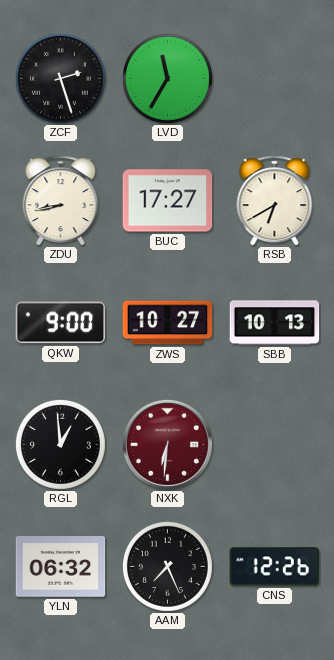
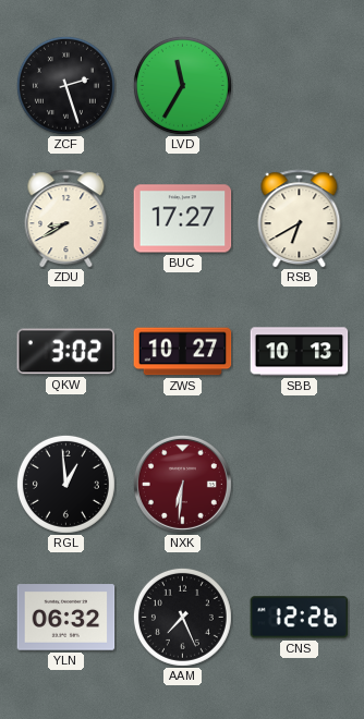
ZDU: 8:43 -> 8:40 (66, 219)
QKW: 9:00 -> 3:02 (66, 352)
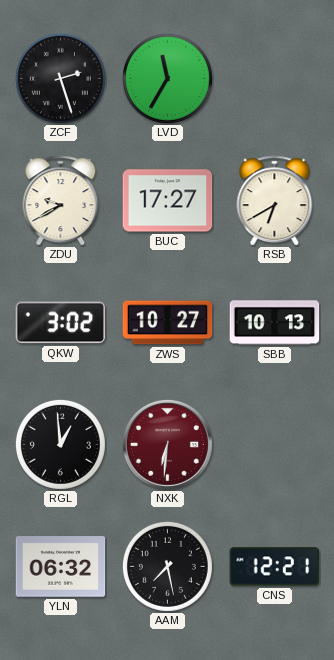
ZDU: 8:40 -> 9:40 (61, 201)
AAM: 7:26 -> 7:28 (167, 566)
CNS: 12:26 -> 12:21 (275, 567)
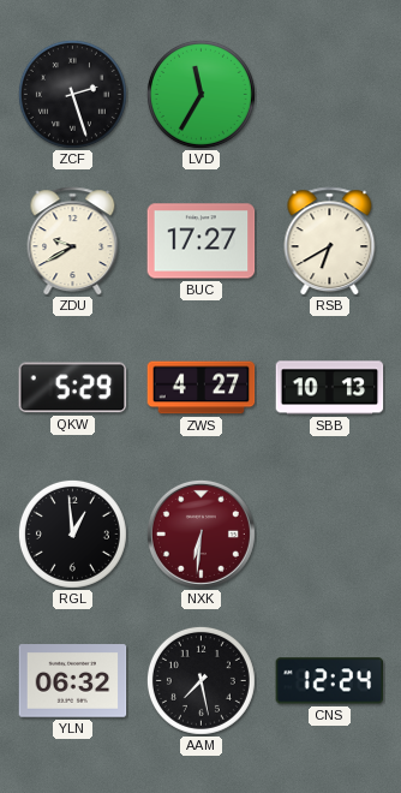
QKW: 3:02 -> 5:29 (73, 388)
ZWS: 10:27 -> 4:27 (202, 388)
CNS: 12:21 -> 12:24 (330, 681)
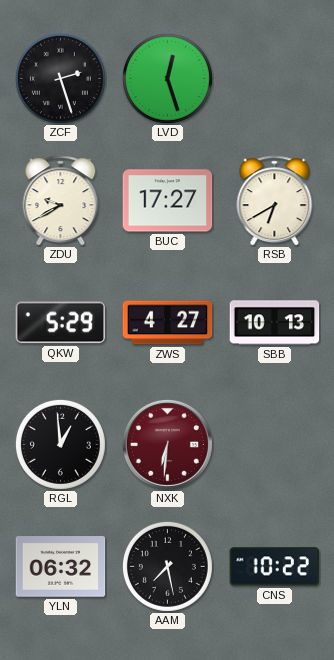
LVD: 11:35 -> 12:27 (167, 78)
CNS: 12:24 -> 10:22 (275, 567)
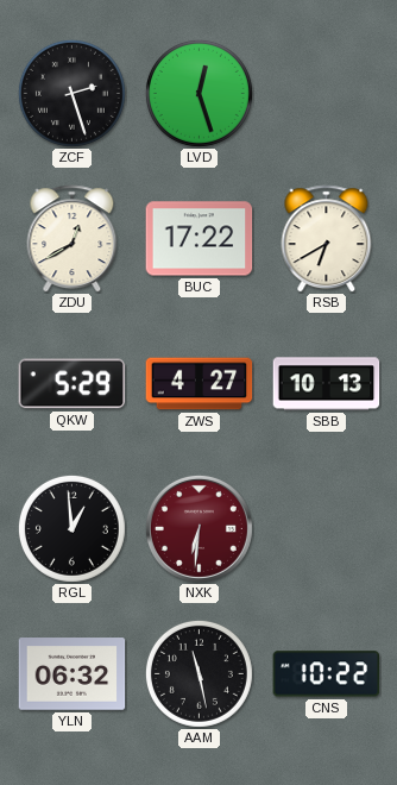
ZDU: 9:40 -> 12:40 (73, 239)
BUC: 17:27 -> 17:22 (200, 239)
AAM: 7:28 -> 11:28 (198, 673)
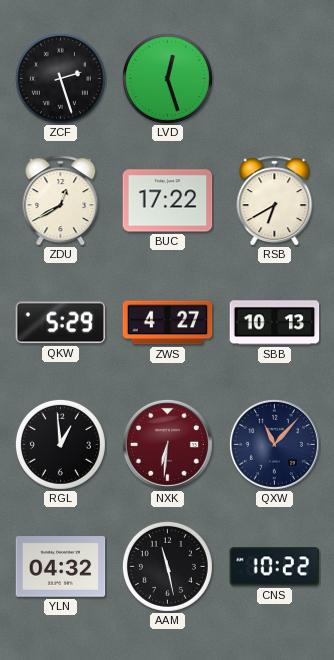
QXW: none -> 11:07 (274, 444)
YLN: 06:32 -> 04:32 (61, 567)
